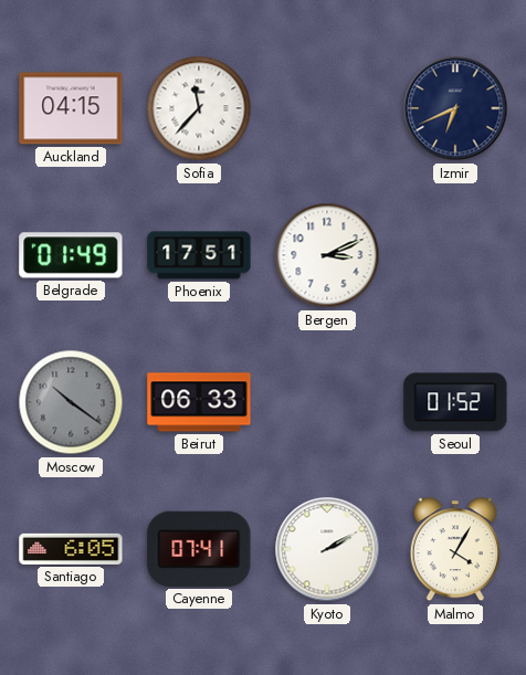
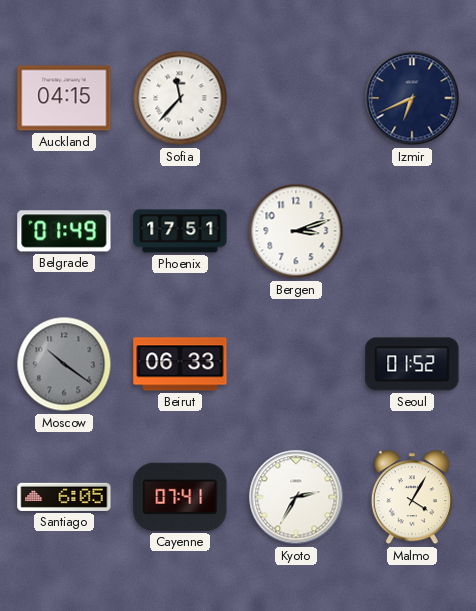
Bergen: 3:11 -> 3:12 (296, 231)
Kyoto: 2:10 -> 2:35 (296, 497)
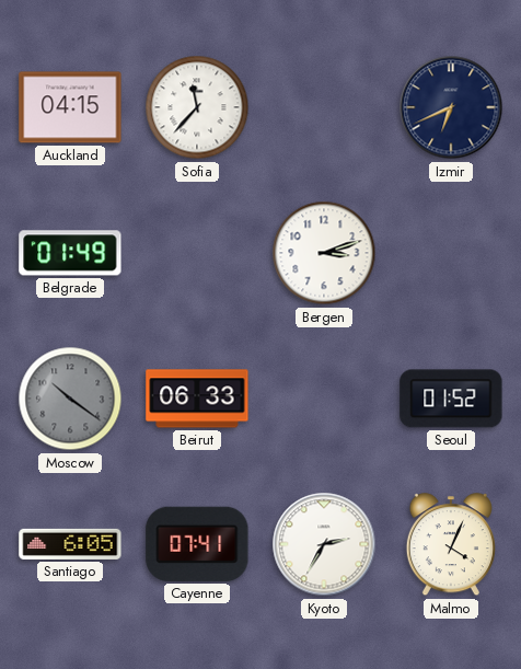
Phoenix: 17:51 -> none (180, 231)
Malmo: 4:05 -> 4:04 (451, 545)
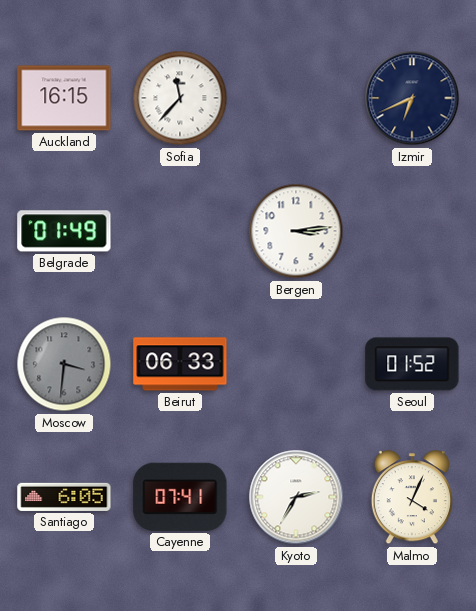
Auckland: 04:15 -> 16:15 (64, 98)
Bergen: 3:12 -> 3:14 (296, 231)
Moscow: 10:21 -> 3:31 (64, 364)
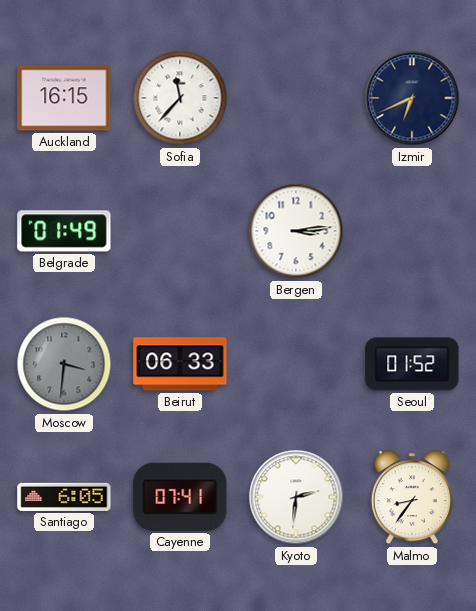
Kyoto: 2:35 -> 2:31 (296, 497)
Malmo: 4:04 -> 8:36 (412, 498)
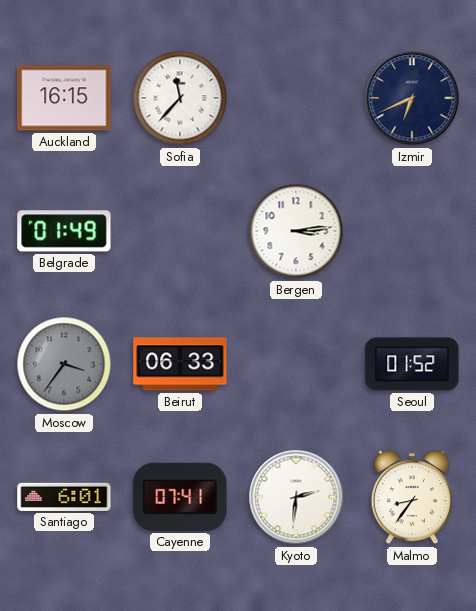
Moscow: 3:31 -> 3:36 (64, 364)
Santiago: 6:05 -> 6:01 (64, 497)
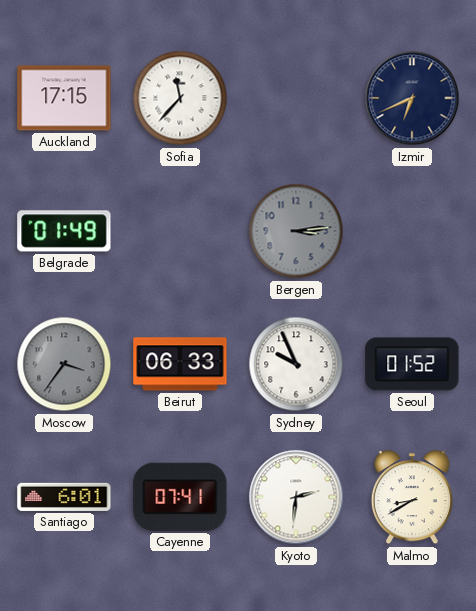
Auckland: 16:15 -> 17:15 (64, 98)
Bergen dial: white -> grey (296, 231)
Sydney: none -> 9:56 (296, 364)
Malmo: 8:36 -> 8:40 (412, 498)
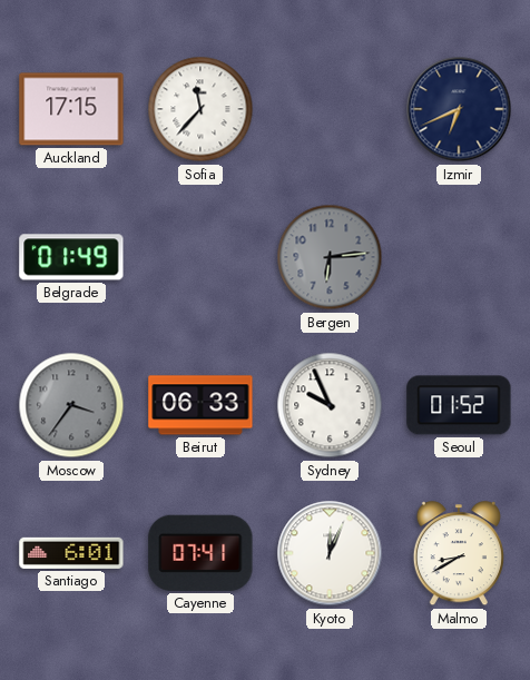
Bergen: 3:14 -> 6:14 (330, 257)
Kyoto: 2:31 -> 12:04 (330, 553)
